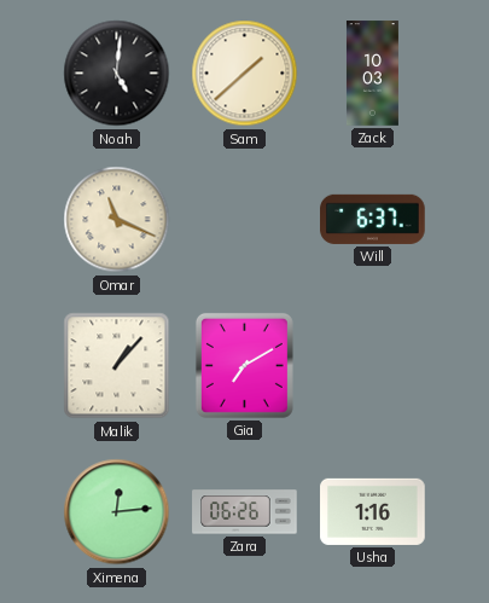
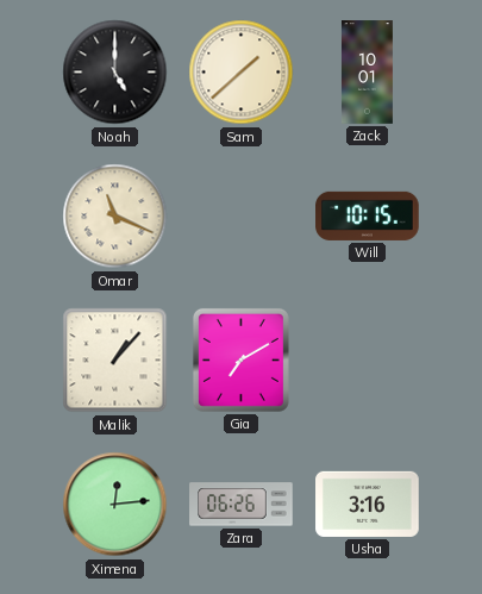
Noah: 5:01 -> 5:00 (115, 73)
Zack: 10:03 -> 10:01 (367, 73)
Will: 6:37 -> 10:15 (368, 215)
Usha: 1:16 -> 3:16 (368, 504)
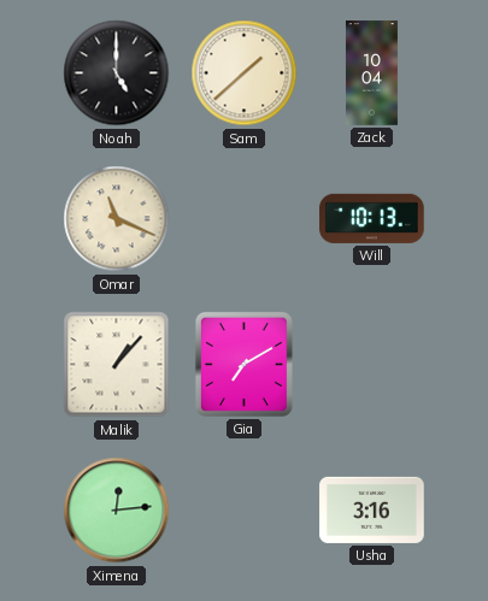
Zack: 10:01 -> 10:04 (371, 73)
Will: 10:15 -> 10:13 (372, 218)
Zara: 06:26 -> none (242, 505)
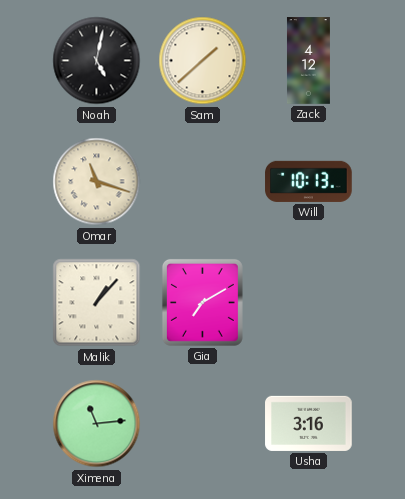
Noah: 5:00 -> 5:02 (97, 61)
Zack: 10:04 -> 4:12 (308, 61)
Omar: 11:19 -> 11:18 (97, 182)
Ximena: 12:14 -> 11:14 (97, 424)
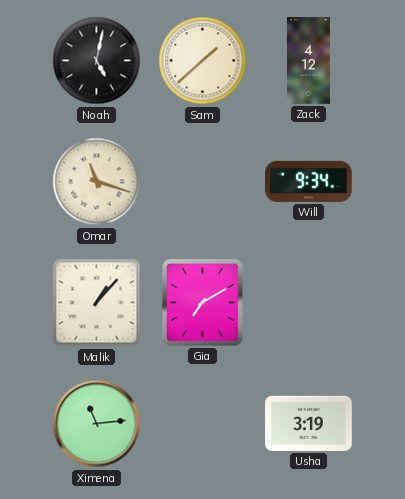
Will: 10:13 -> 9:34 (309, 181)
Usha: 3:16 -> 3:19 (309, 423)
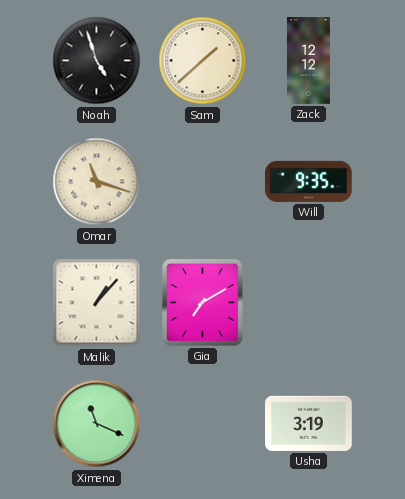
Noah: 5:02 -> 4:57 (97, 61)
Zack: 4:12 -> 12:12 (308, 61)
Will: 9:34 -> 9:35 (309, 181)
Ximena: 11:14 -> 11:19 (97, 424)
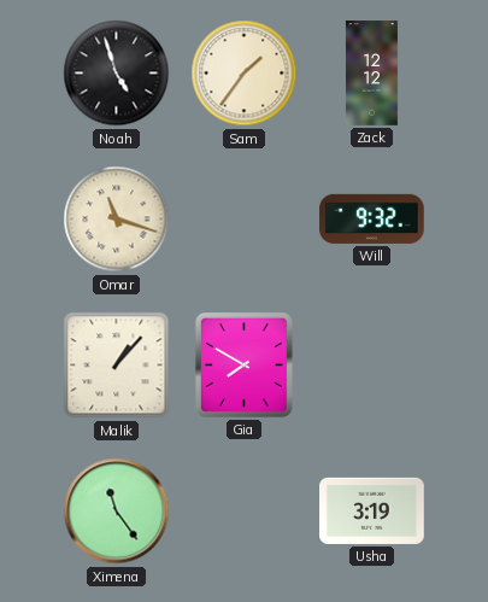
Sam: 1:38 -> 1:36 (245, 74)
Will: 9:35 -> 9:32 (372, 218)
Gia: 7:10 -> 7:50 (243, 364)
Ximena: 11:19 -> 11:24 (117, 512)
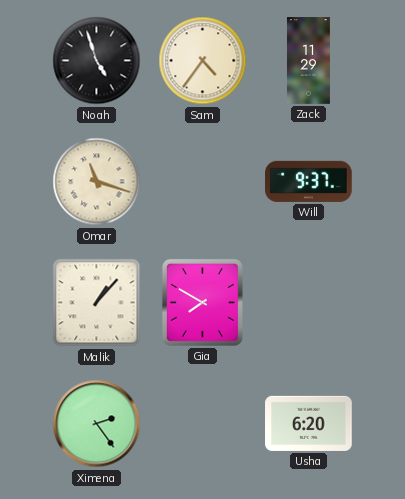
Sam: 1:36 -> 4:36 (203, 61)
Zack: 12:12 -> 11:29 (308, 61)
Will: 9:32 -> 9:37 (309, 181)
Ximena: 11:24 -> 2:24 (97, 424)
Usha: 3:19 -> 6:20 (309, 423)
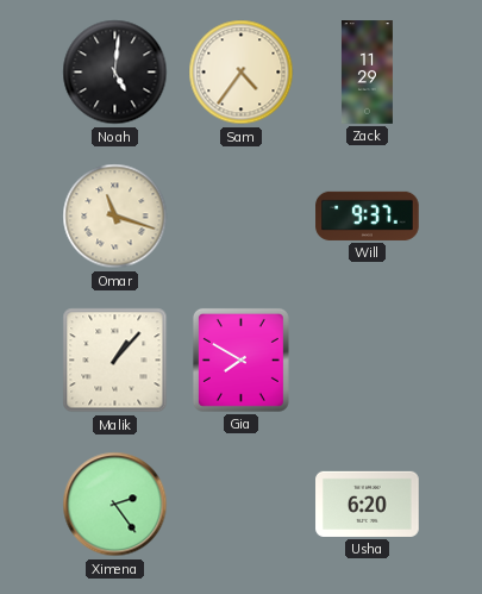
Noah: 4:57 -> 5:01 (115, 73)
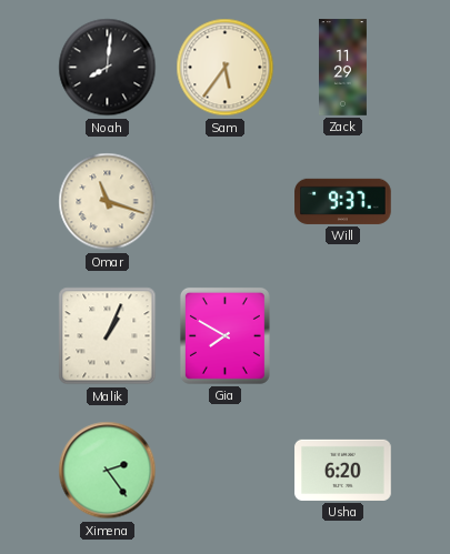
Noah: 5:01 -> 8:01 (108, 68)
Sam: 4:36 -> 5:36 (226, 68)
Malik: 1:07 -> 1:04 (108, 336)
